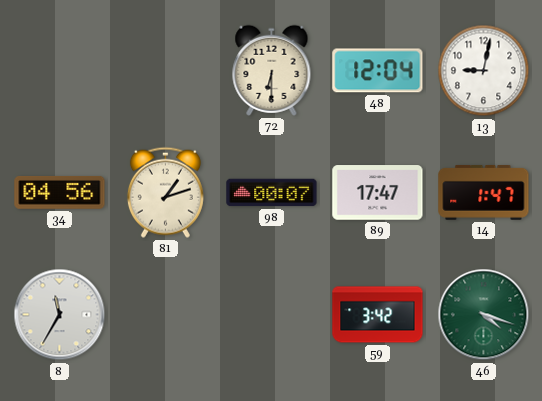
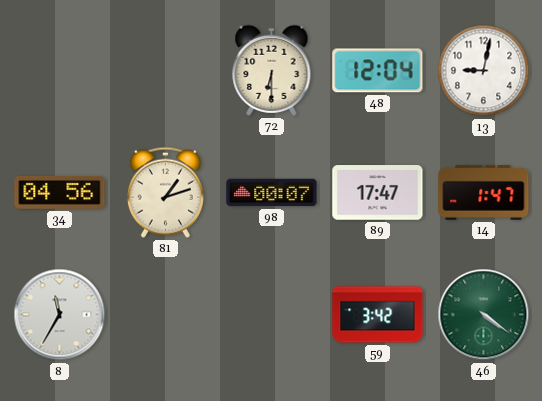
46: 4:18 -> 4:21 (484, 315)
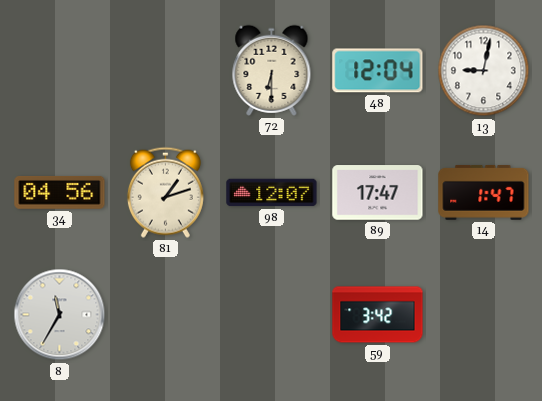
98: 00:07 -> 12:07 (272, 193)
46: 4:21 -> none (484, 315)
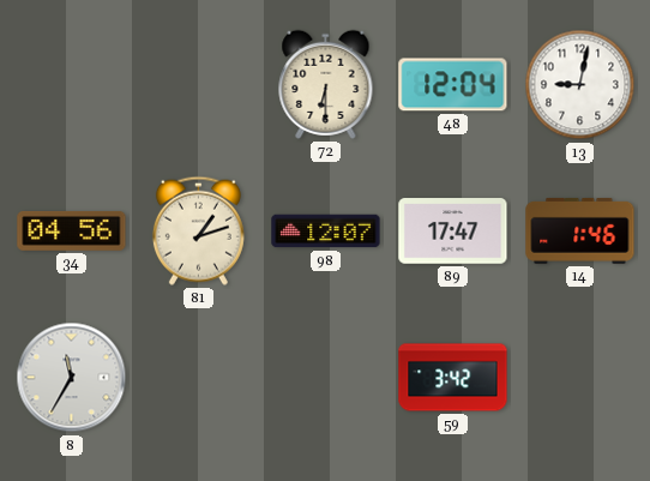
14: 1:47 -> 1:46 (580, 230)
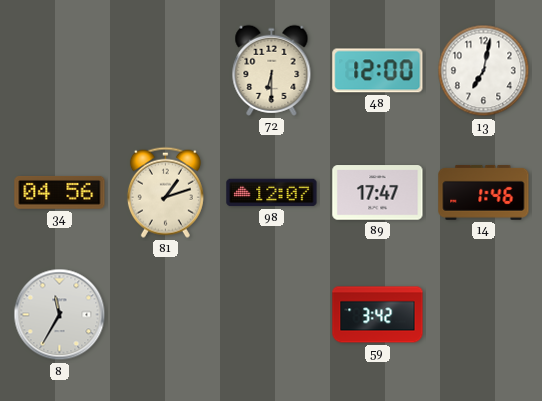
48: 12:04 -> 12:00 (378, 71)
13: 9:02 -> 7:02 (484, 71)
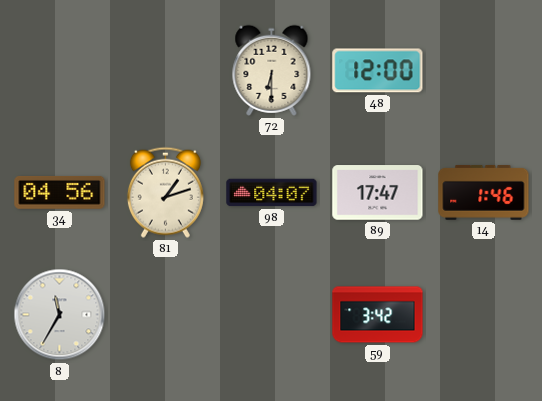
13: 7:02 -> none (484, 71)
98: 12:07 -> 04:07 (272, 193)
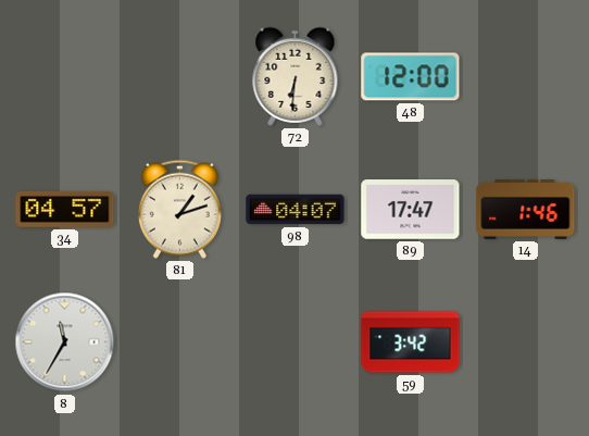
72: 6:30 -> 6:31 (296, 76)
34: 04:56 -> 04:57 (65, 210)
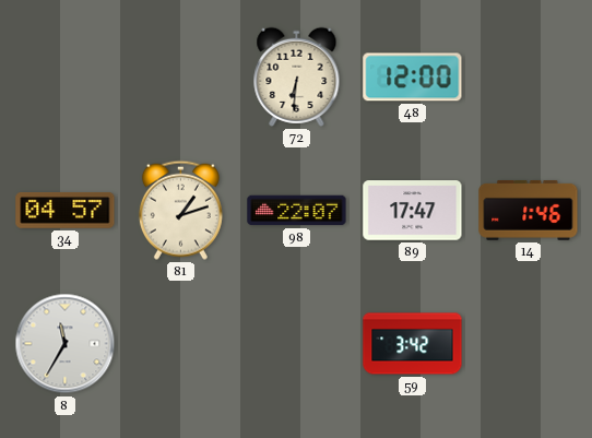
98: 04:07 -> 22:07 (297, 211)
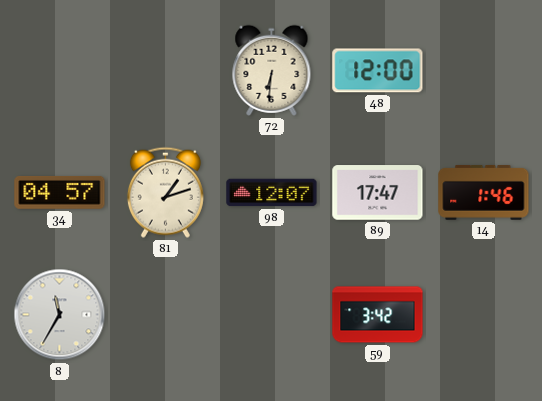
98: 22:07 -> 12:07 (272, 193)
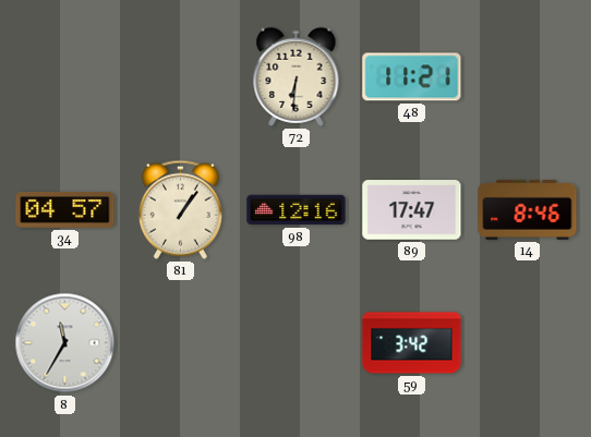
48: 12:00 -> 11:21 (412, 77)
81: 1:12 -> 1:06 (180, 209)
98: 12:07 -> 12:16 (297, 210)
14: 1:46 -> 8:46 (528, 209)
